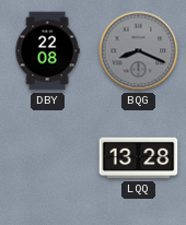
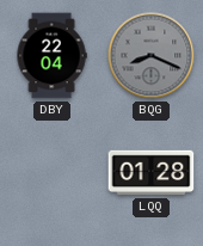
DBY: 22:08 -> 22:04 (51, 56)
LQQ: 13:28 -> 01:28 (152, 173)
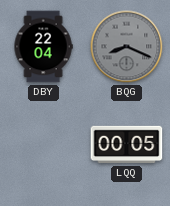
LQQ: 01:28 -> 00:05 (127, 145)
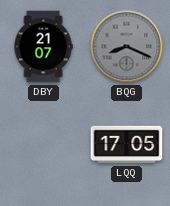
DBY: 22:04 -> 21:07 (43, 47)
LQQ: 00:05 -> 17:05 (127, 145)
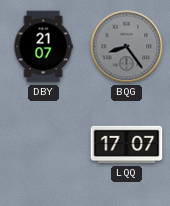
BQG: 8:19 -> 8:24 (127, 47)
LQQ: 17:05 -> 17:07 (127, 145)
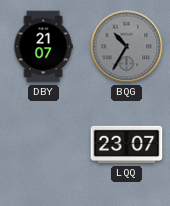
BQG: 8:24 -> 10:35 (127, 47)
LQQ: 17:07 -> 23:07 (127, 145)
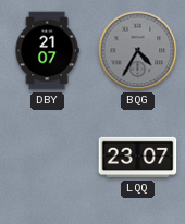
BQG: 10:35 -> 4:35 (138, 51)
